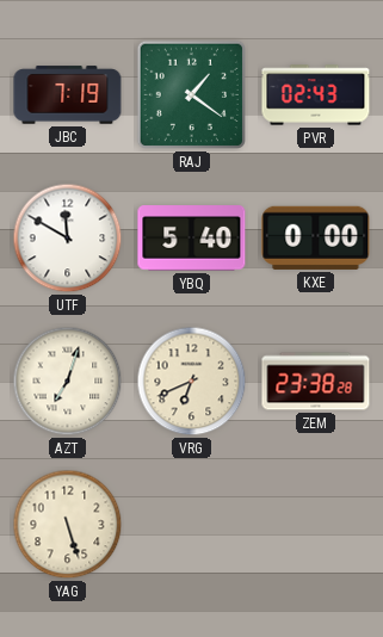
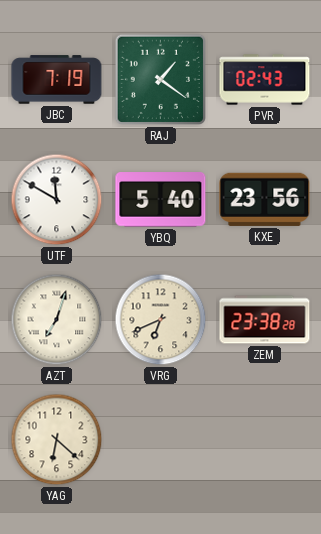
KXE: 0:00 -> 23:56 (265, 199)
YAG: 5:27 -> 6:22 (57, 440)
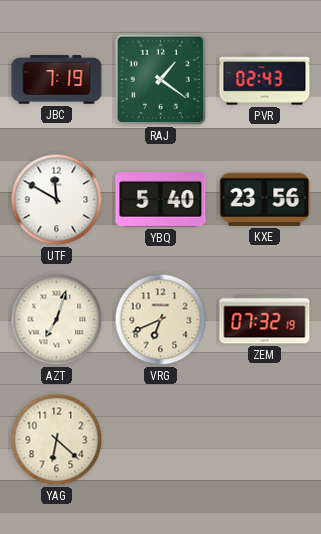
ZEM: 23:38 -> 07:32 (265, 320)
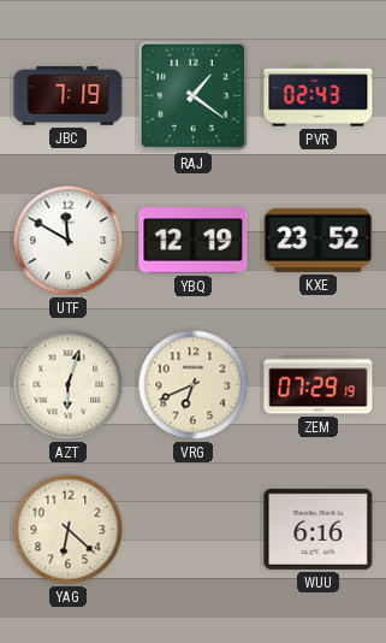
YBQ: 5:40 -> 12:19 (194, 241)
KXE: 23:56 -> 23:52 (319, 240)
AZT: 7:03 -> 6:03 (69, 385)
ZEM: 07:32 -> 07:29 (319, 385)
WUU: none -> 6:16 (319, 529)
